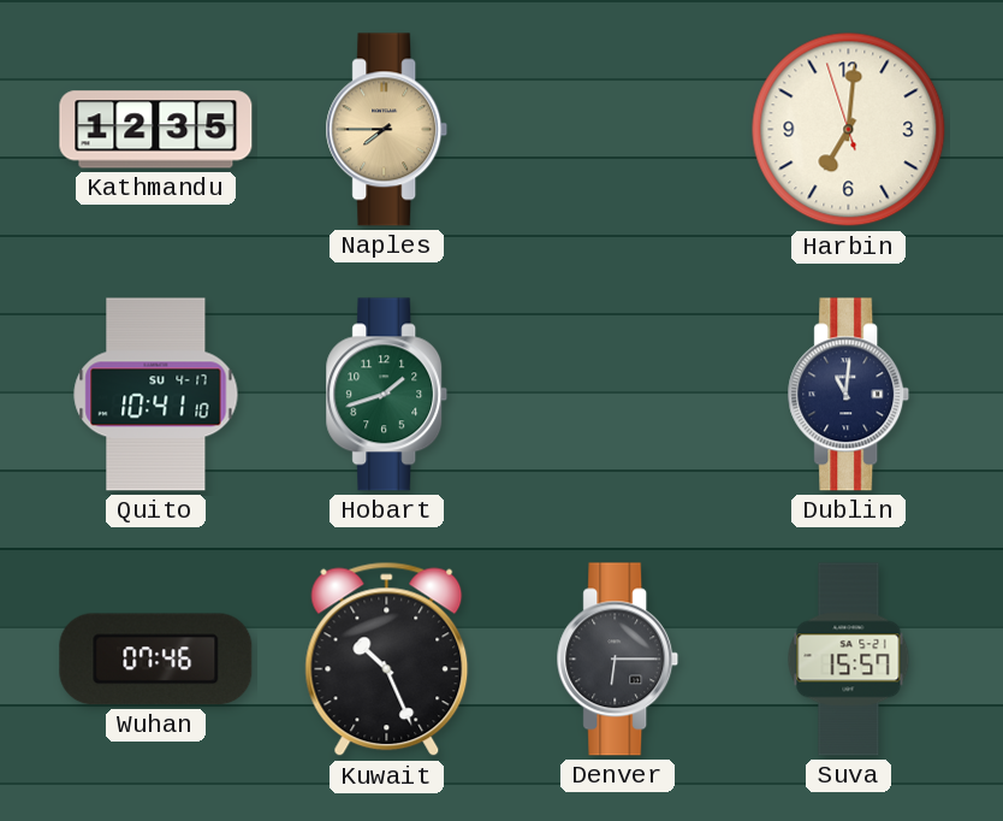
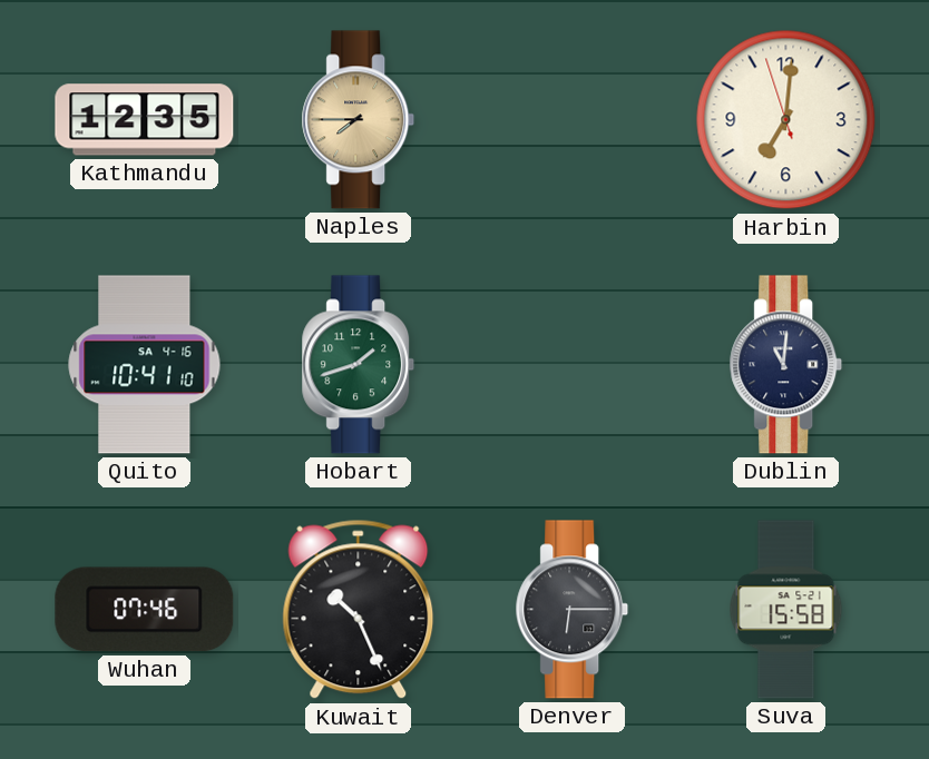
Quito date: SU 4-17 -> SA 4-16 (145, 365)
Suva: 15:57 -> 15:58 (786, 610)
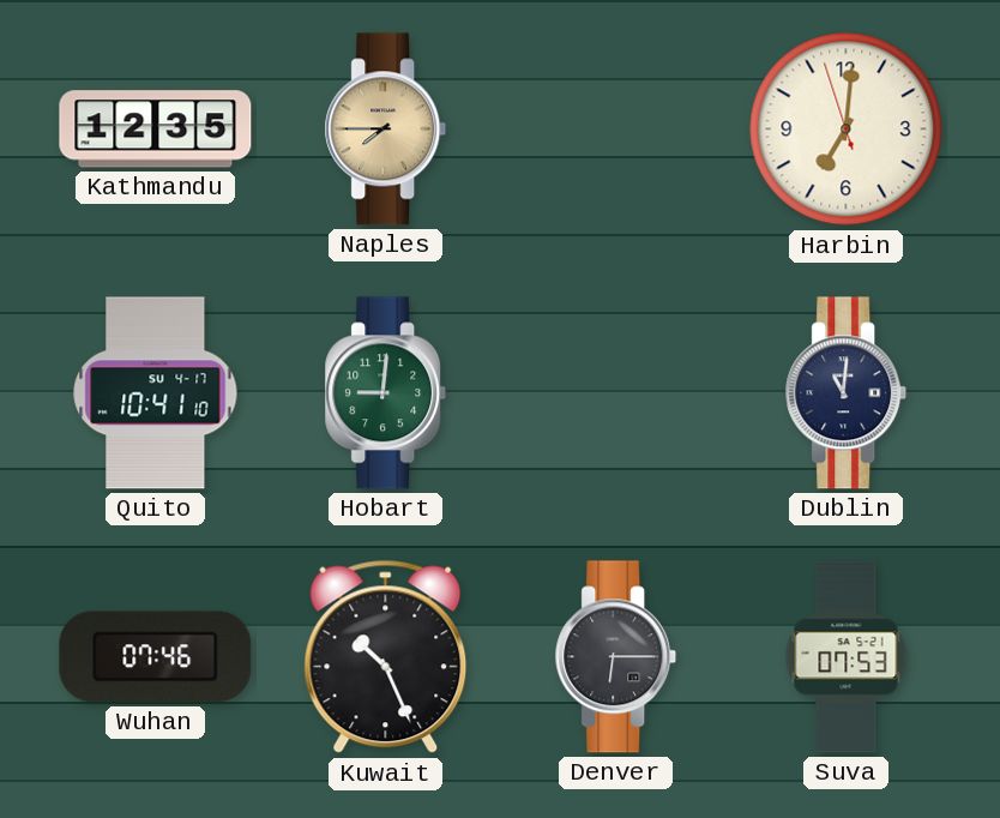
Quito date: SA 4-16 -> SU 4-17 (156, 393)
Hobart: 1:42 -> 9:01 (386, 393)
Suva: 15:58 -> 07:53 (847, 657)
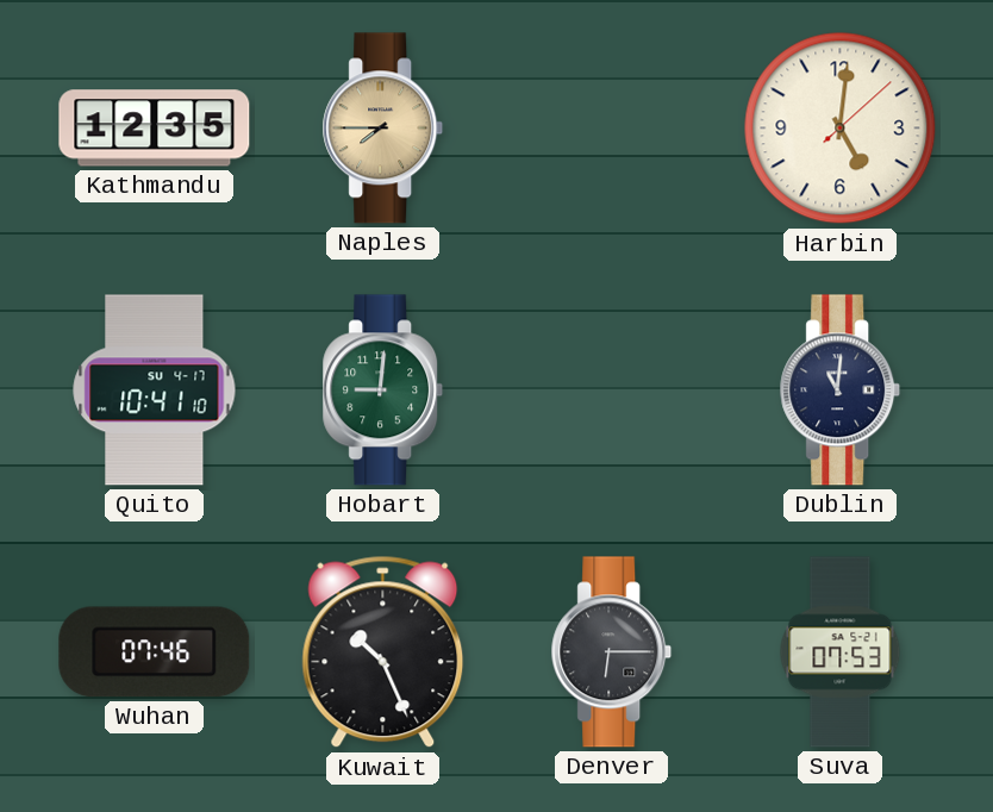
Harbin: 7:00 -> 5:01 (841, 129)
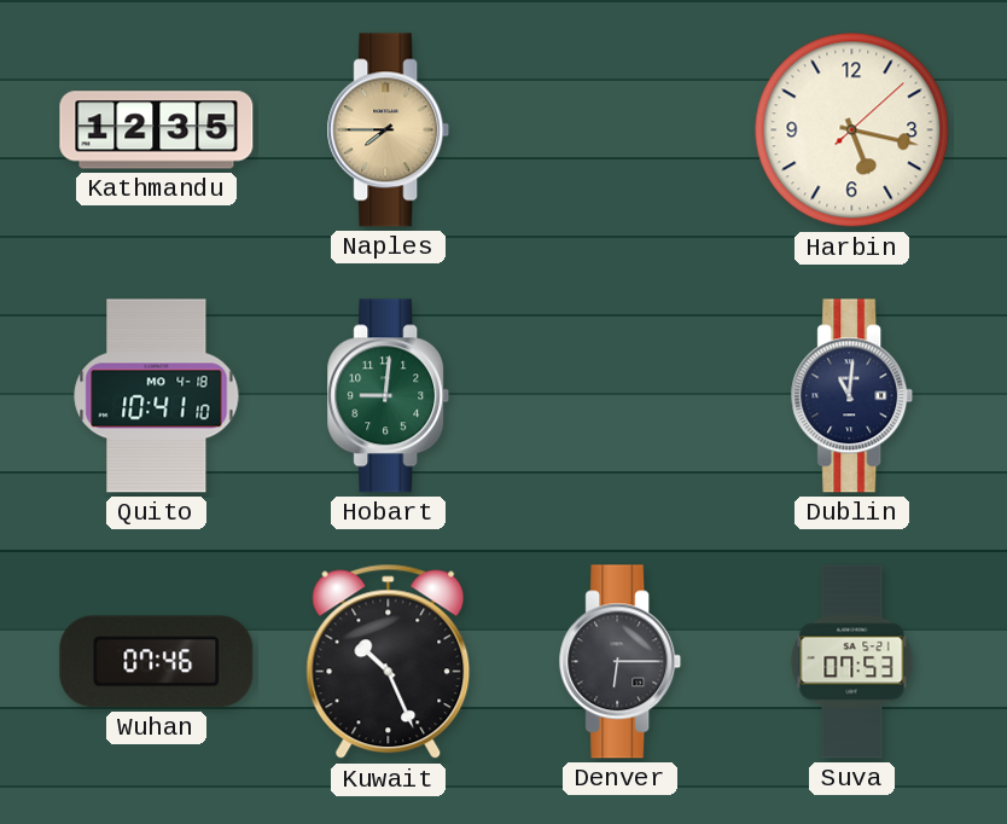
Harbin: 5:01 -> 5:17 (852, 130)
Quito date: SU 4-17 -> MO 4-18 (157, 396)
